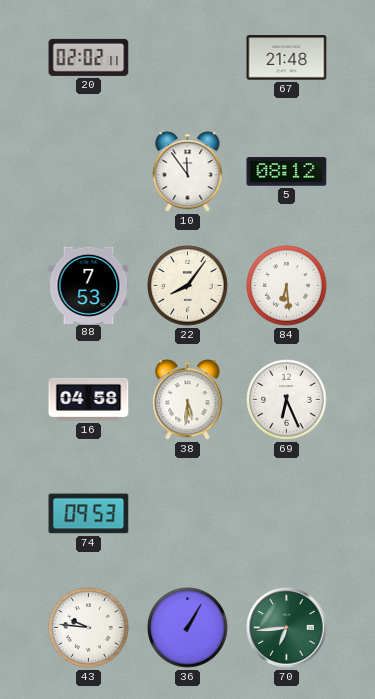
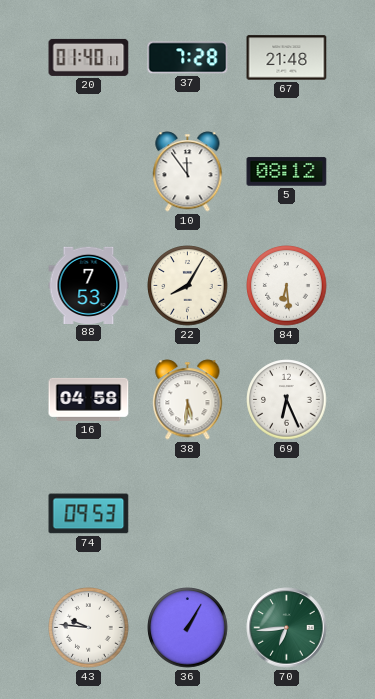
20: 02:02 -> 01:40 (89, 57)
37: none -> 7:28 (188, 58)
22: 8:06 -> 8:05 (188, 286)
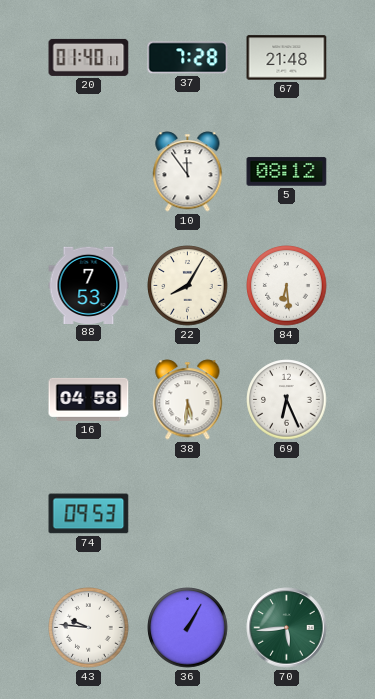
70: 6:44 -> 5:44 (287, 628)
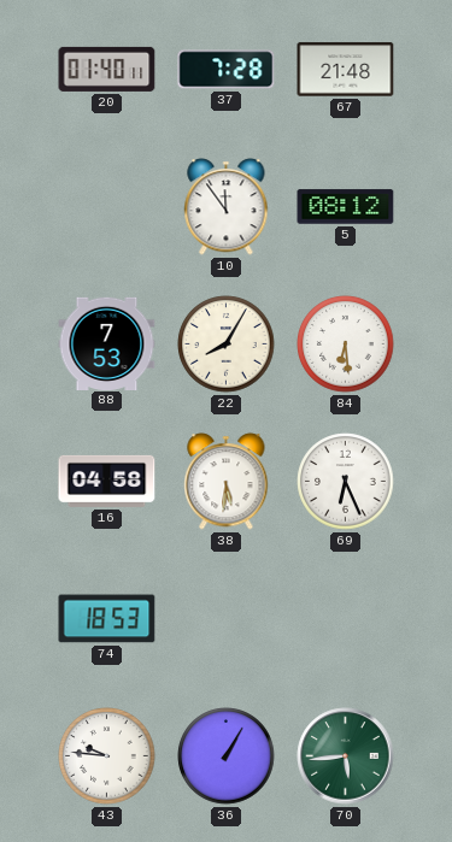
74: 09:53 -> 18:53 (107, 619)
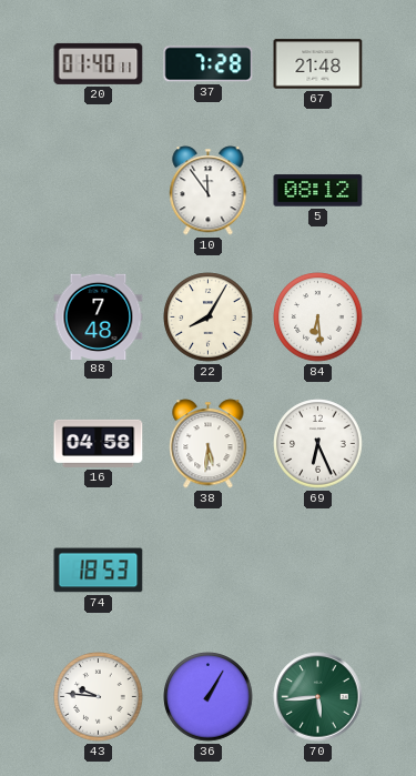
88: 7:53 -> 7:48 (99, 316)
